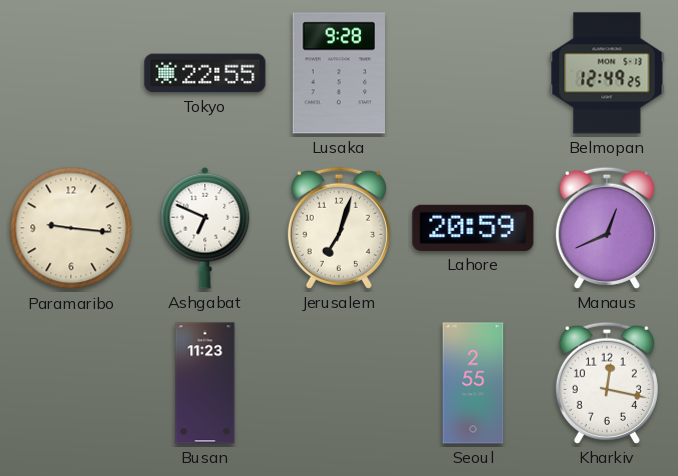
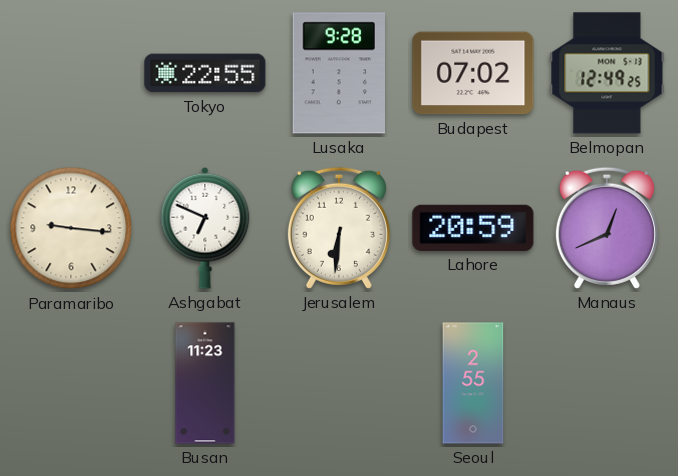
Budapest: none -> 07:02 (473, 73)
Jerusalem: 7:03 -> 6:31 (339, 228)
Kharkiv: 12:17 -> none (607, 383)
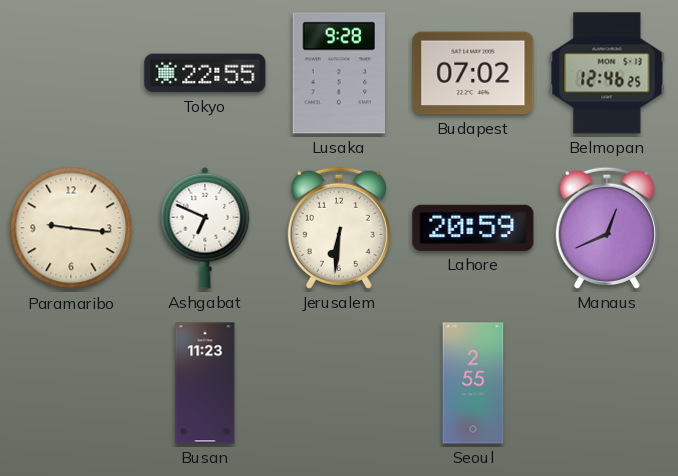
Belmopan: 12:49 -> 12:46 (607, 73)
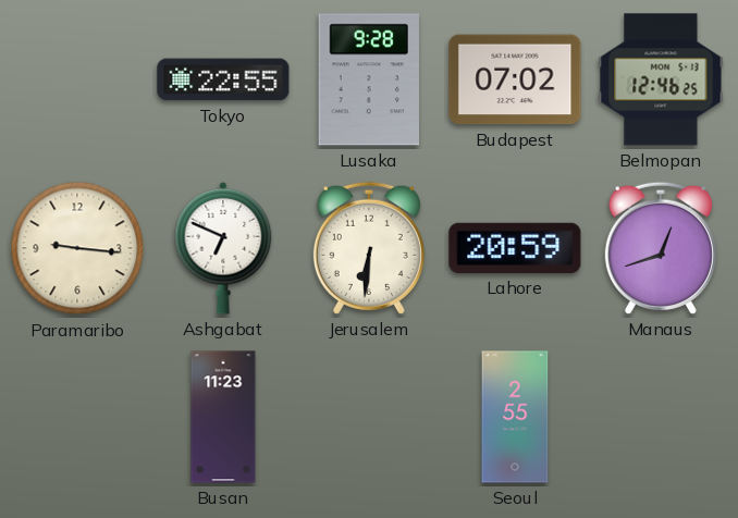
Manaus: 12:41 -> 12:42 (661, 248)
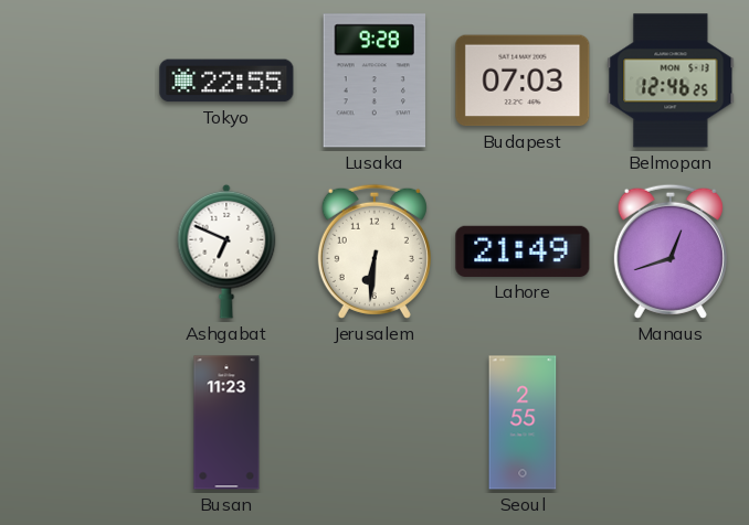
Budapest: 07:02 -> 07:03 (523, 81)
Paramaribo: 9:16 -> none (77, 248)
Lahore: 20:59 -> 21:49 (523, 251)
